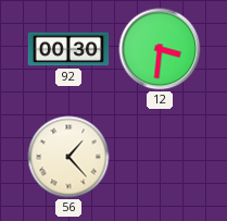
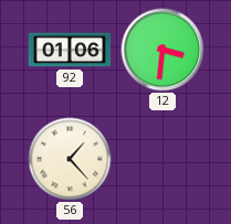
92: 00:30 -> 01:06 (70, 50)
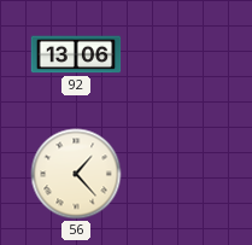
92: 01:06 -> 13:06 (76, 54)
12: 3:31 -> none (162, 50)
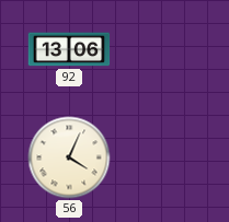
56: 1:23 -> 4:04 (69, 157)
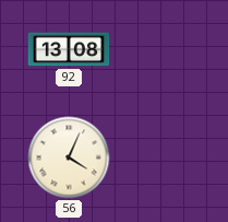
92: 13:06 -> 13:08 (69, 49)
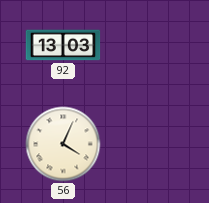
92: 13:08 -> 13:03 (63, 45)
